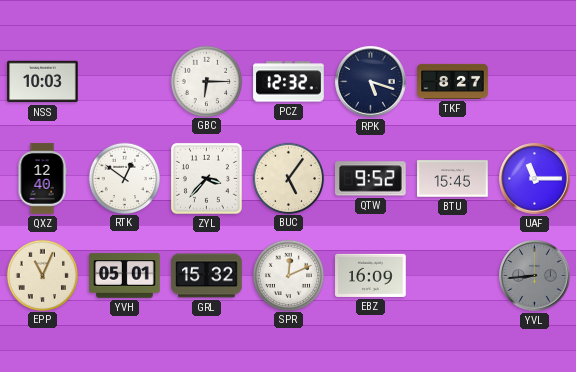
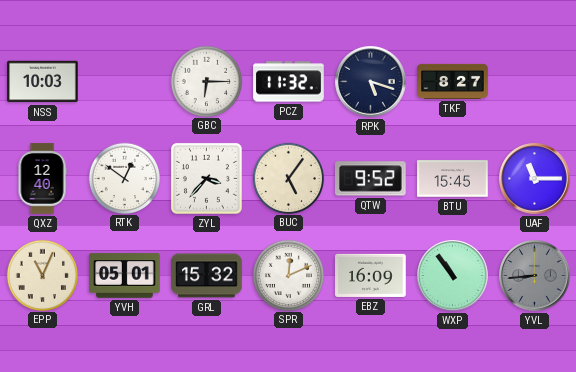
PCZ: 12:32 -> 11:32 (289, 82)
WXP: none -> 10:54 (453, 276)
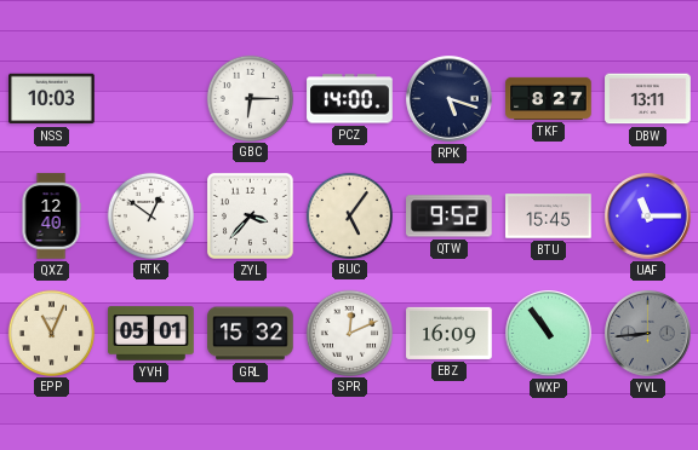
PCZ: 11:32 -> 14:00 (350, 99)
DBW: none -> 13:11 (648, 99)
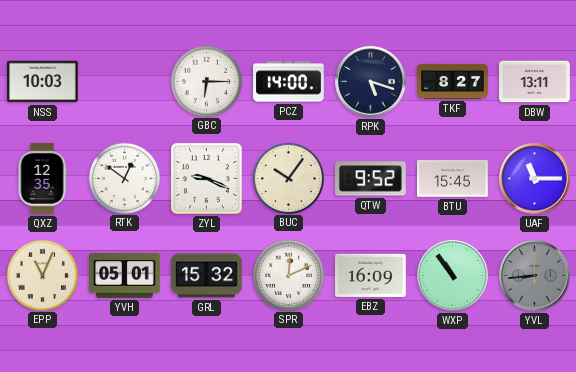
QXZ: 12:40 -> 12:35 (42, 179)
ZYL: 3:37 -> 9:19 (206, 178)
BUC: 5:06 -> 10:06 (288, 178)
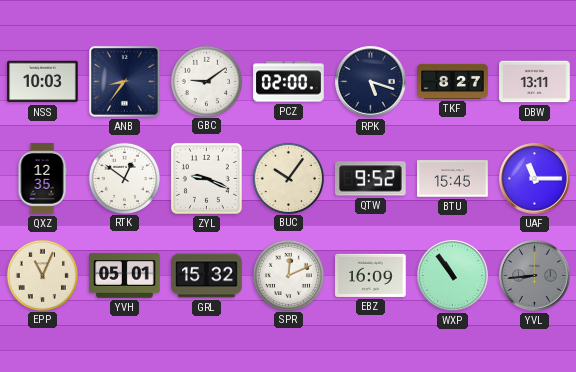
ANB: none -> 8:36 (124, 81)
GBC: 6:15 -> 9:09 (206, 81)
PCZ: 14:00 -> 02:00 (289, 82)
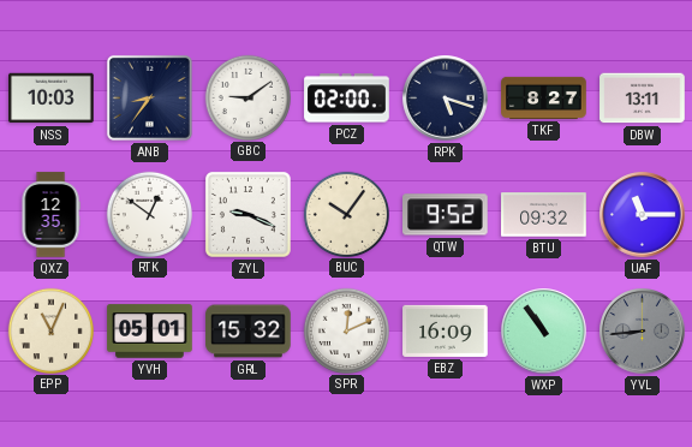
BTU: 15:45 -> 09:32 (544, 215)
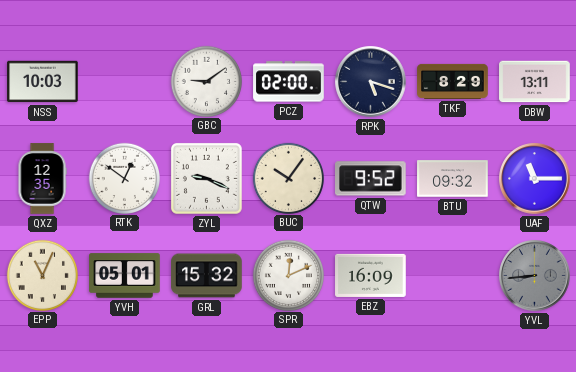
ANB: 8:36 -> none (149, 97)
TKF: 8:27 -> 8:29 (453, 81)
WXP: 10:54 -> none (544, 332)
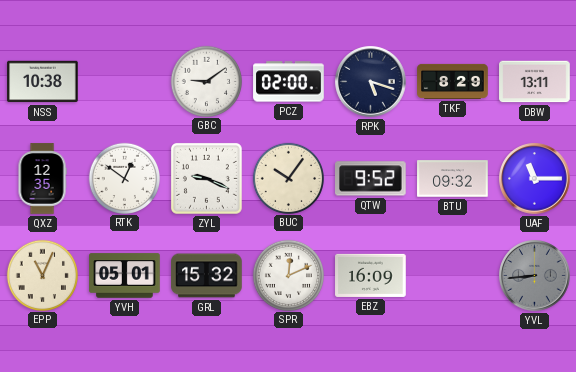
NSS: 10:03 -> 10:38 (43, 82)
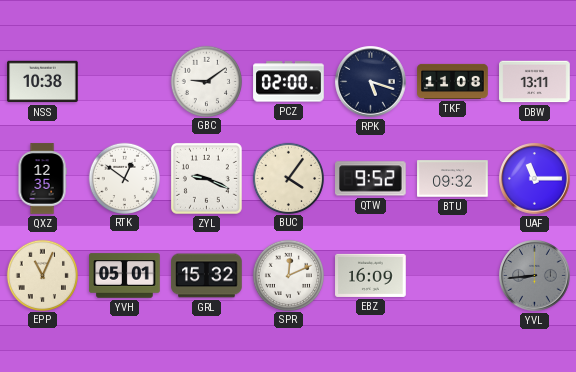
TKF: 8:29 -> 11:08 (453, 81)
BUC: 10:06 -> 4:06 (288, 178)
